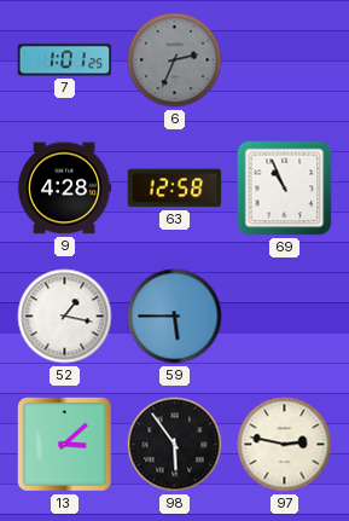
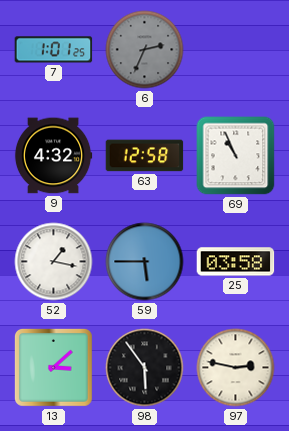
9: 4:28 -> 4:32 (53, 156)
25: none -> 03:58 (236, 262)
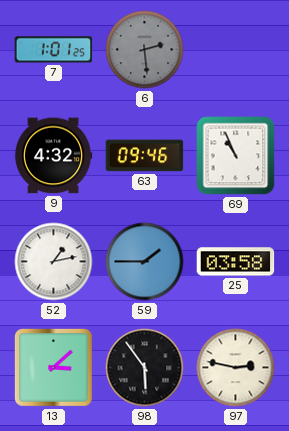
6: 2:34 -> 2:29 (145, 50)
63: 12:58 -> 09:46 (145, 156)
52: 1:17 -> 1:13 (54, 262)
59: 5:45 -> 1:45 (145, 262)
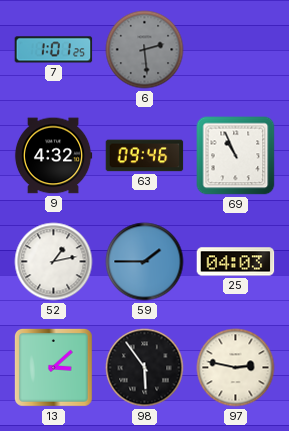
25: 03:58 -> 04:03 (236, 262)
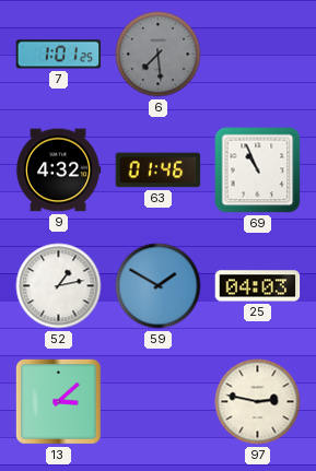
6: 2:29 -> 7:29 (159, 55)
63: 09:46 -> 01:46 (159, 170)
59: 1:45 -> 1:50 (159, 286)
98: 5:54 -> none (145, 368)
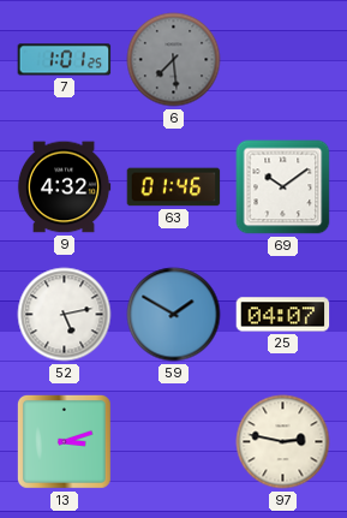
69: 10:56 -> 10:09 (283, 187)
52: 1:13 -> 5:13 (65, 315)
25: 04:03 -> 04:07 (283, 315)
13: 3:08 -> 3:12 (64, 441)
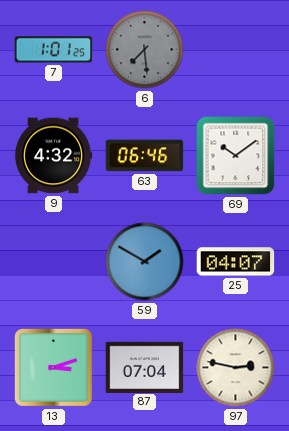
63: 01:46 -> 06:46 (145, 156)
52: 5:13 -> none (65, 315)
87: none -> 07:04 (145, 367)
